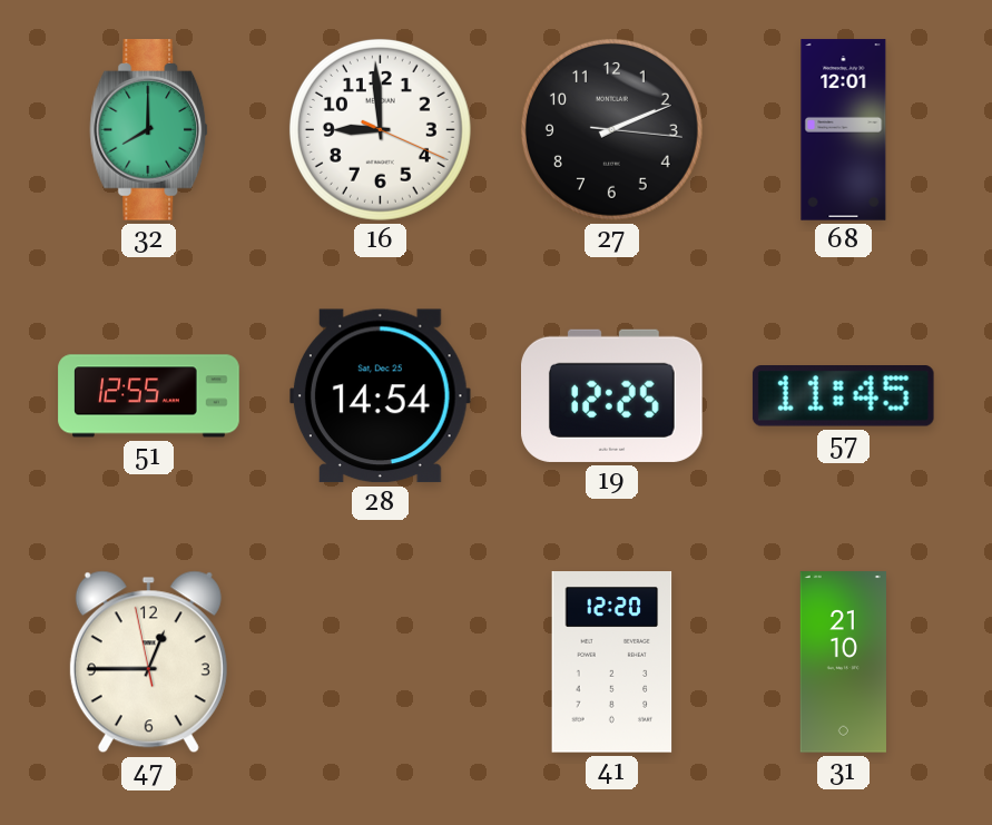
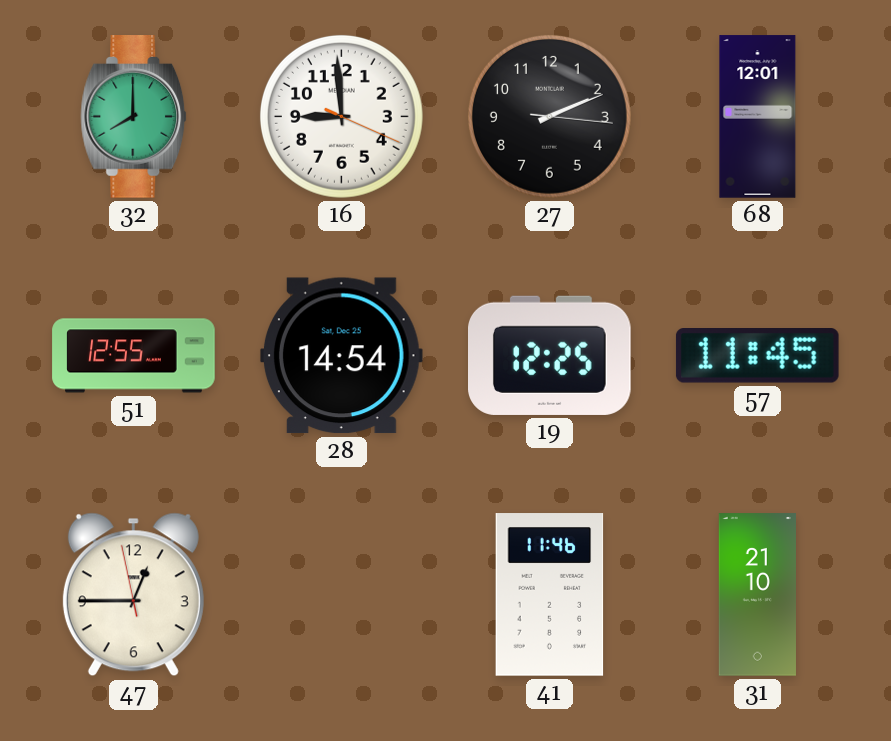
41: 12:20 -> 11:46 (550, 595)
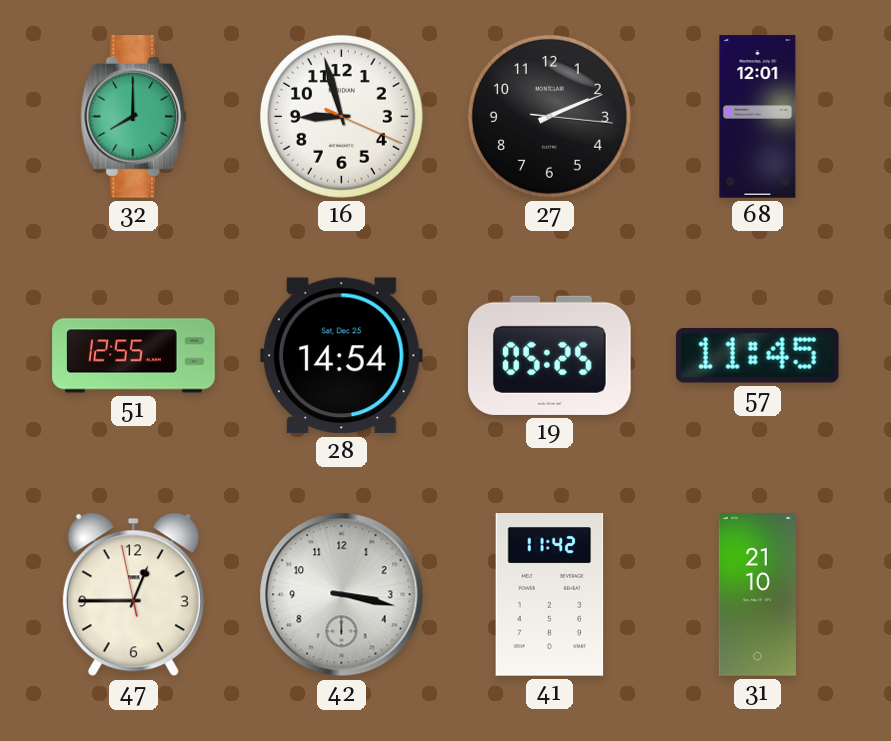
16: 8:59 -> 8:57 (341, 116)
19: 12:25 -> 05:25 (550, 355)
42: none -> 3:17 (342, 595)
41: 11:46 -> 11:42 (550, 595)
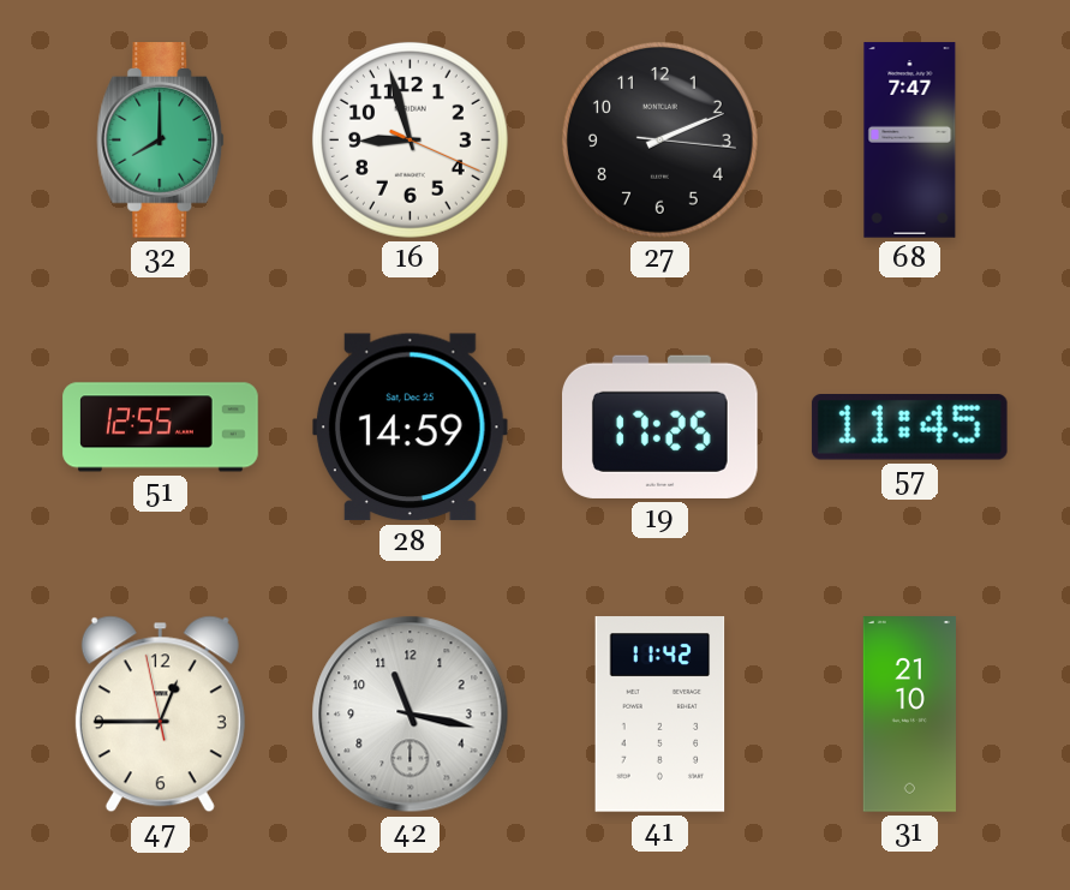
68: 12:01 -> 7:47 (910, 141)
28: 14:54 -> 14:59 (410, 428)
19: 05:25 -> 17:25 (660, 426)
42: 3:17 -> 11:17 (411, 715)
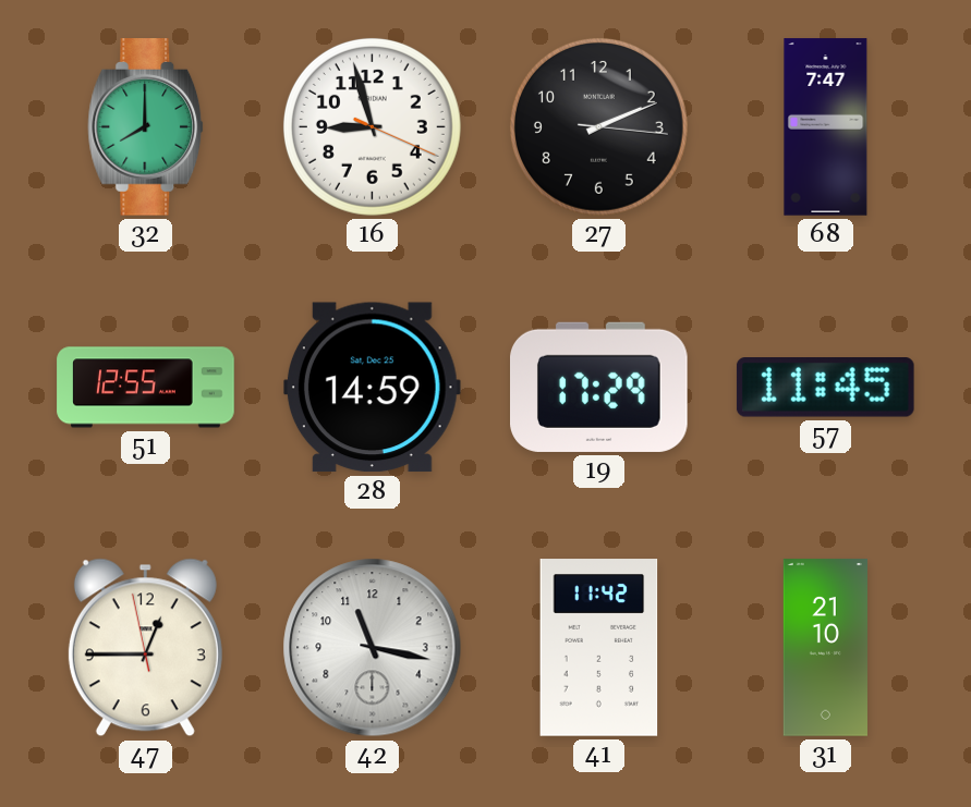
19: 17:25 -> 17:29 (599, 387)
